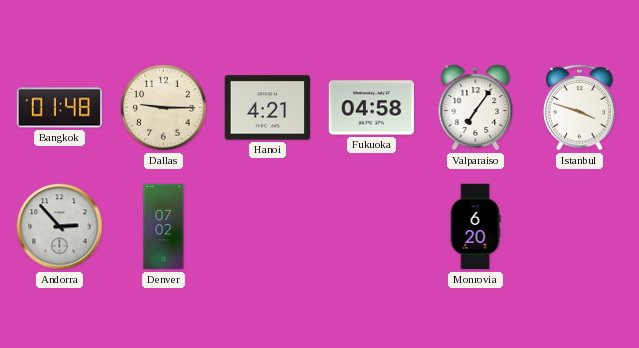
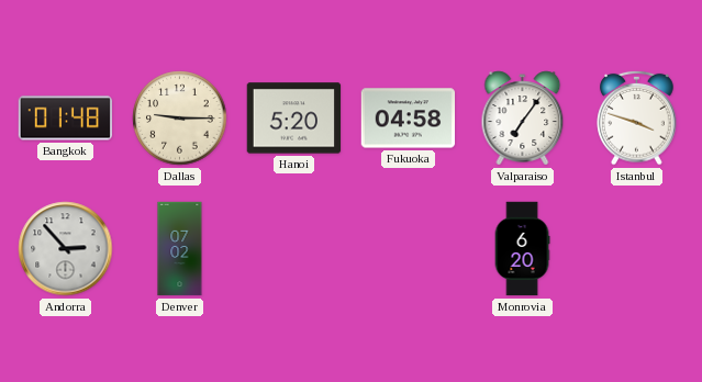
Hanoi: 4:21 -> 5:20 (294, 119)
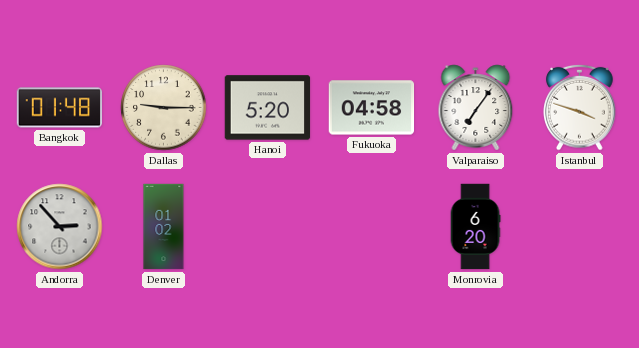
Denver: 07:02 -> 01:02 (164, 227)
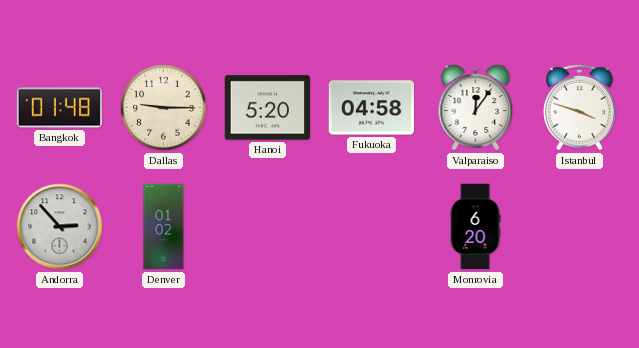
Valparaiso: 7:06 -> 12:06 (476, 108)
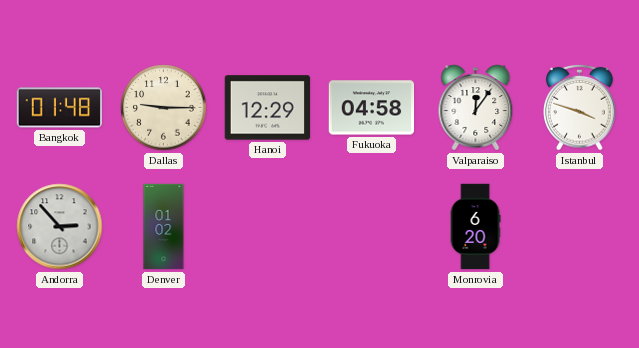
Hanoi: 5:20 -> 12:29 (268, 108)
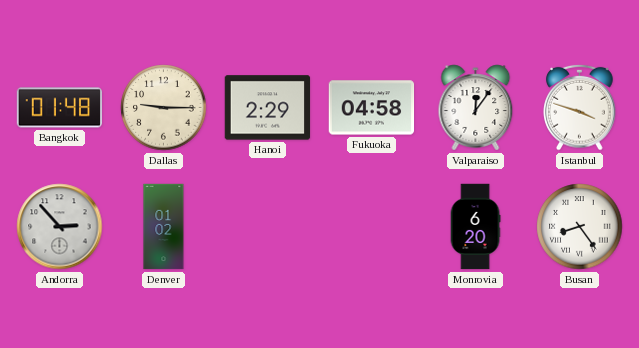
Hanoi: 12:29 -> 2:29 (268, 108)
Busan: none -> 8:24 (580, 227)
